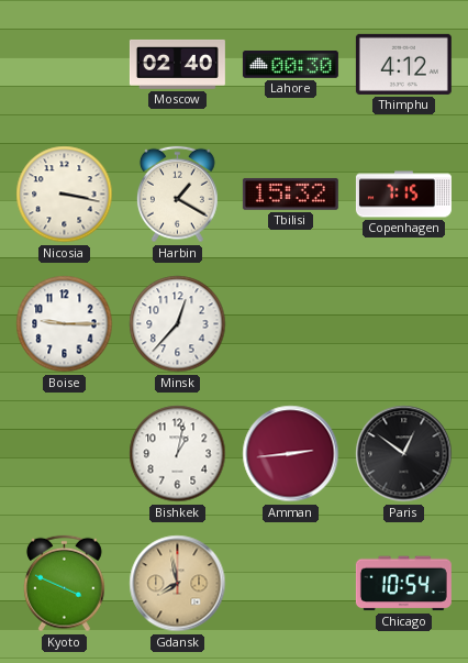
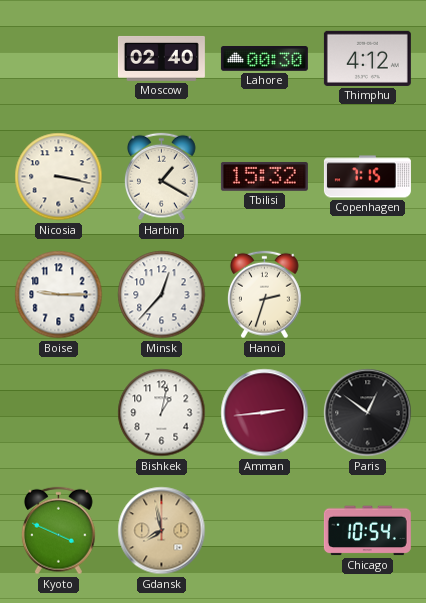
Hanoi: none -> 2:33 (265, 295)
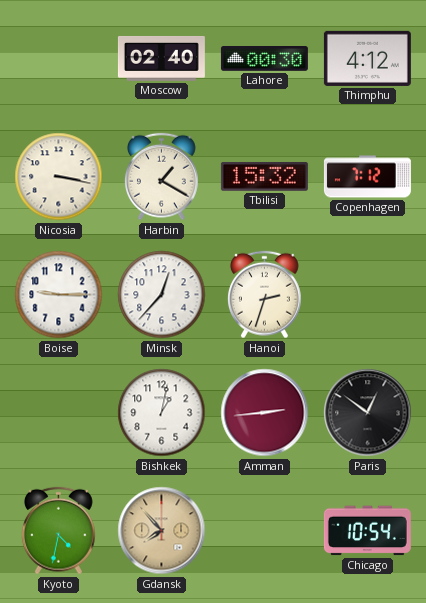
Copenhagen: 7:15 -> 7:12 (367, 177)
Kyoto: 3:49 -> 4:32 (59, 531)
Gdansk: 7:58 -> 7:53 (162, 531)
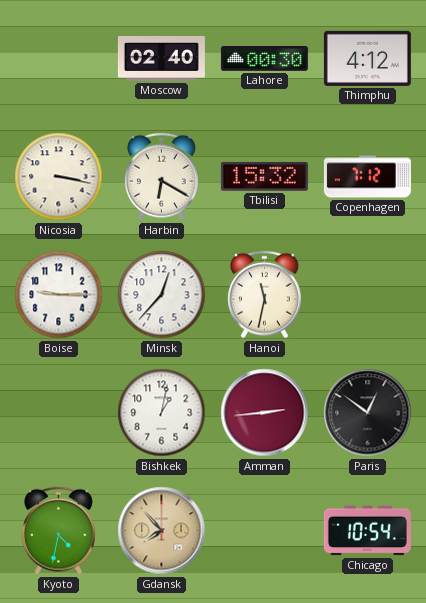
Harbin: 1:20 -> 6:20 (162, 177)
Hanoi: 2:33 -> 11:32 (265, 295)
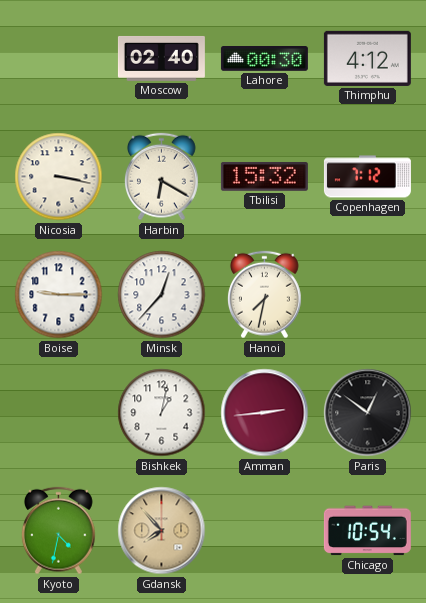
Hanoi: 11:32 -> 7:32 (265, 295)
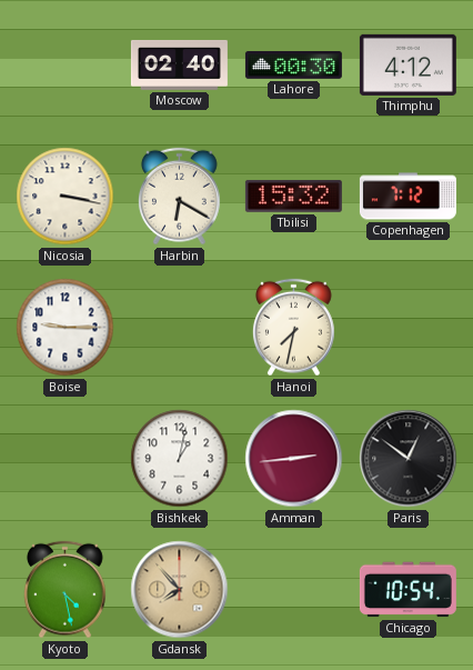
Minsk: 12:37 -> none (162, 295)
Kyoto: 4:32 -> 4:28 (66, 590)
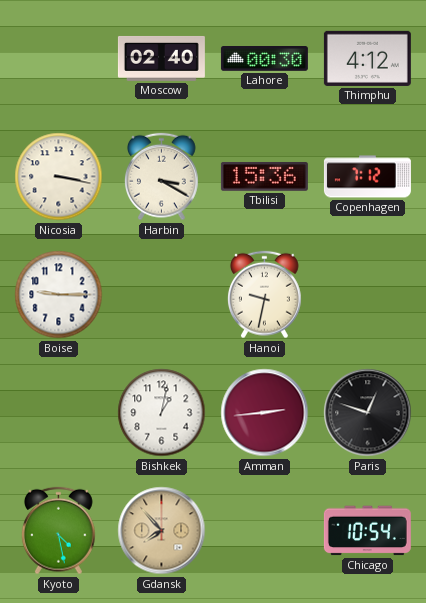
Harbin: 6:20 -> 3:20 (162, 177)
Tbilisi: 15:32 -> 15:36 (264, 176)
Hanoi: 7:32 -> 9:32 (265, 295)
Paris: 12:51 -> 12:48 (368, 413)
